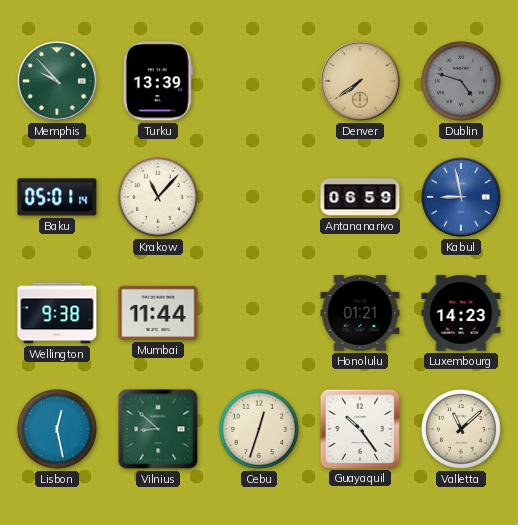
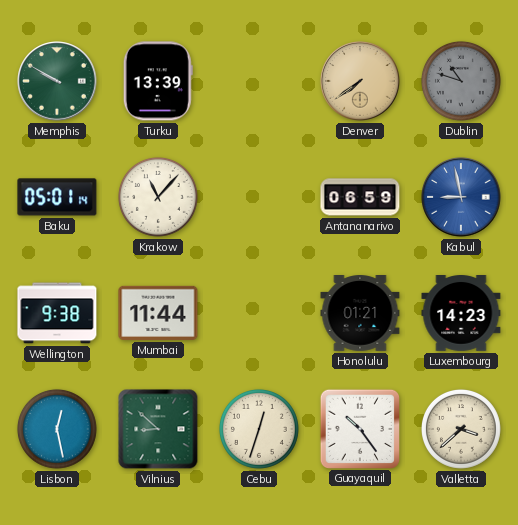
Memphis: 9:53 -> 9:50 (57, 81)
Dublin: 4:48 -> 10:48 (461, 81)
Valletta: 11:08 -> 3:38 (461, 429)
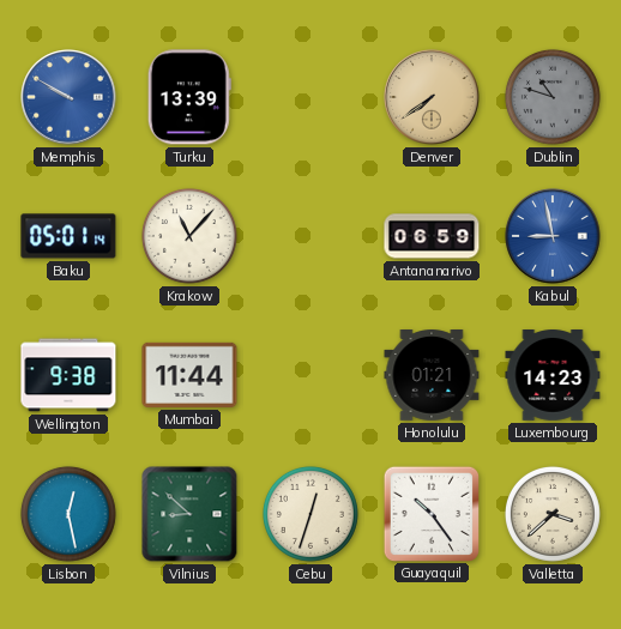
Memphis dial: green -> blue (68, 97)
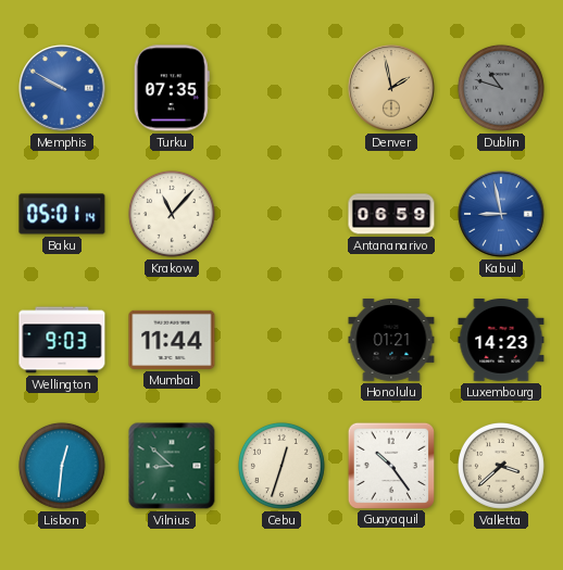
Turku: 13:39 -> 07:35 (172, 88)
Denver: 7:39 -> 1:58 (391, 88)
Wellington: 9:38 -> 9:03 (62, 340)
Lisbon: 12:28 -> 12:31 (62, 466)
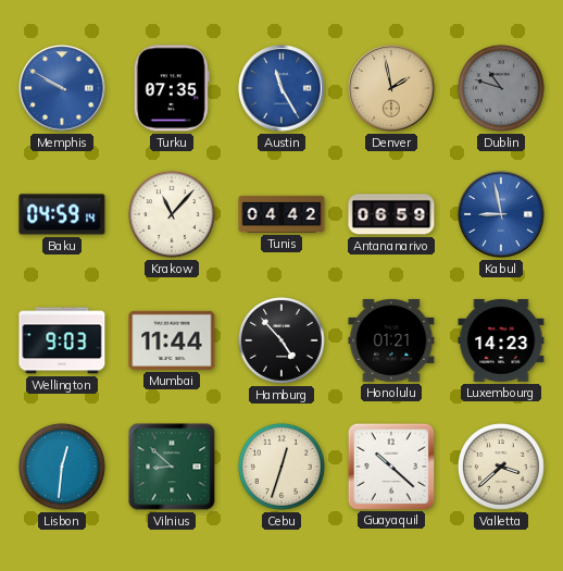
Austin: none -> 11:25 (281, 88)
Baku: 05:01 -> 04:59 (62, 214)
Tunis: none -> 04:42 (281, 214)
Hamburg: none -> 4:53 (281, 340)
Guayaquil: 10:24 -> 10:22 (390, 466)
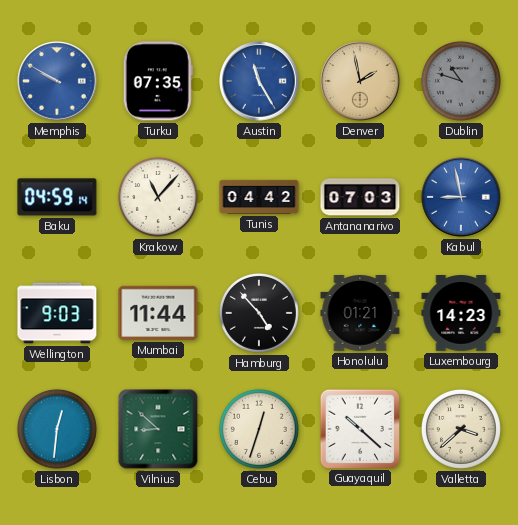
Antananarivo: 06:59 -> 07:03 (360, 197)
